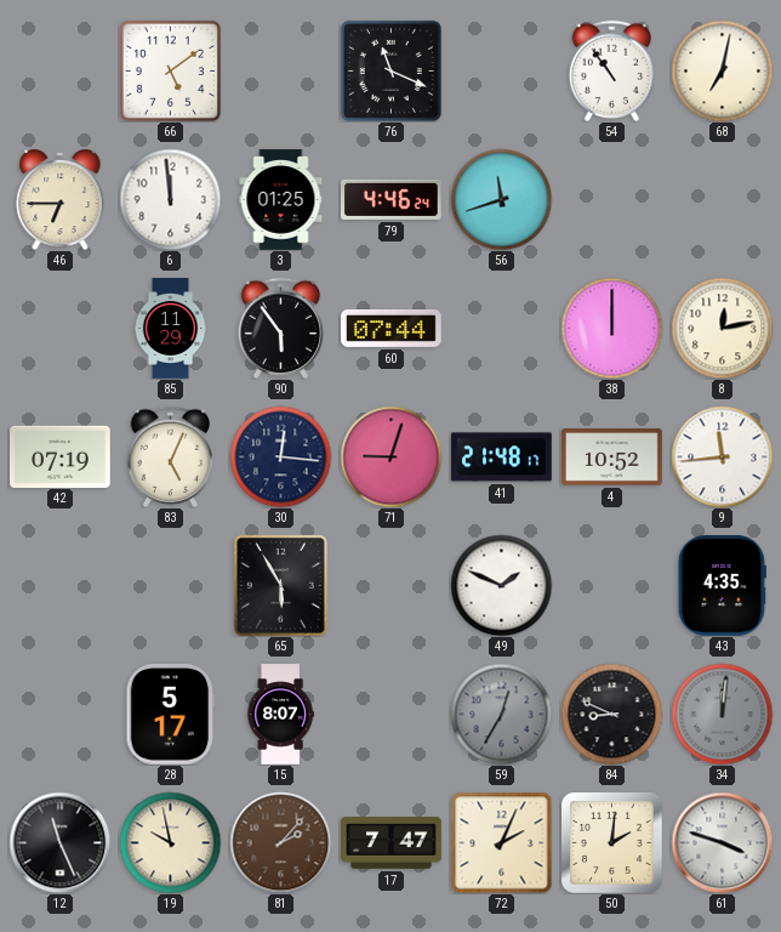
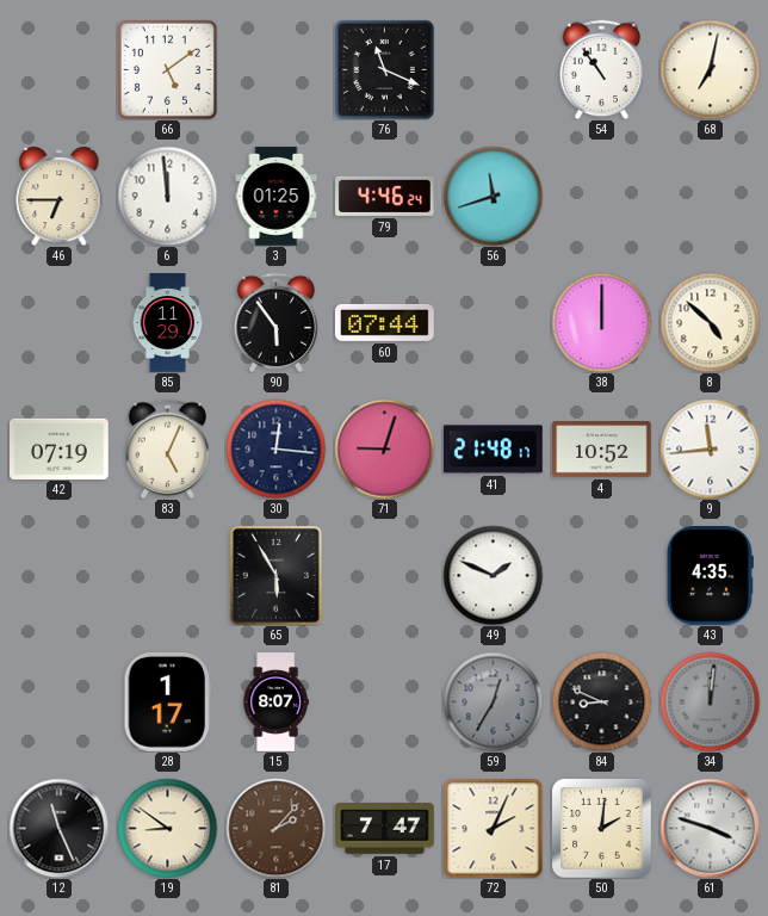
8: 12:13 -> 4:52 (710, 322)
28: 5:17 -> 1:17 (168, 703)
19: 9:58 -> 8:51 (167, 828)
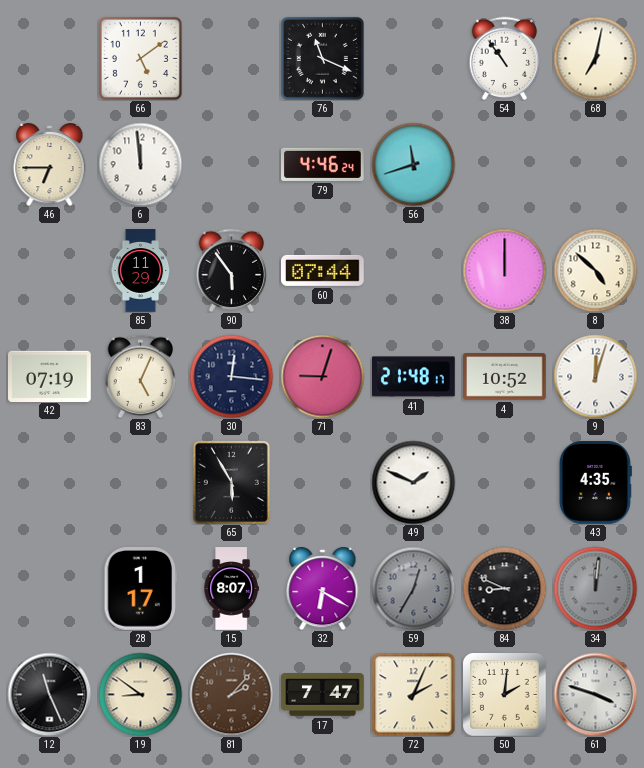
3: 01:25 -> none (277, 197)
9: 11:44 -> 12:03 (595, 376)
32: none -> 6:20 (323, 588)
